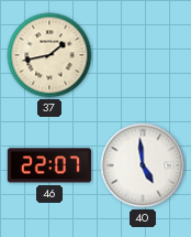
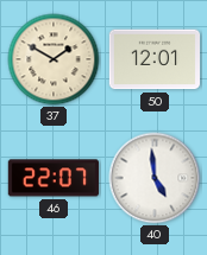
37: 1:43 -> 1:50 (54, 59)
50: none -> 12:01 (153, 59)
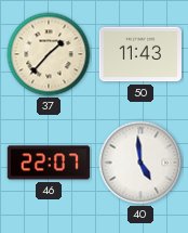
37: 1:50 -> 1:37 (49, 54)
50: 12:01 -> 11:43 (139, 54)
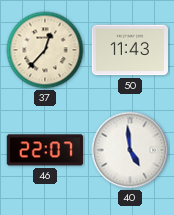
37: 1:37 -> 12:37 (45, 50)
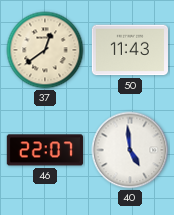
37: 12:37 -> 12:39 (45, 50)
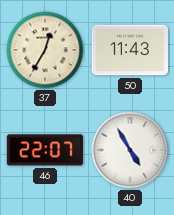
37: 12:39 -> 12:35 (45, 50)
40: 4:59 -> 4:55 (130, 150)
